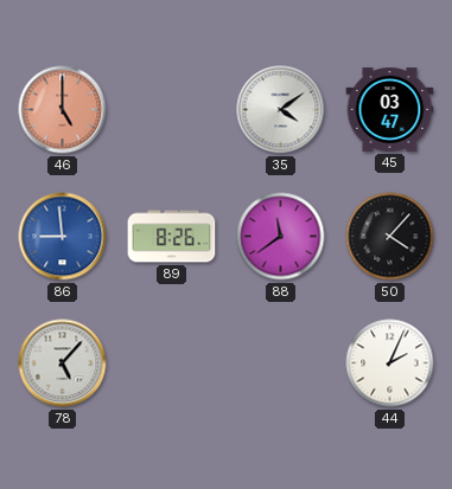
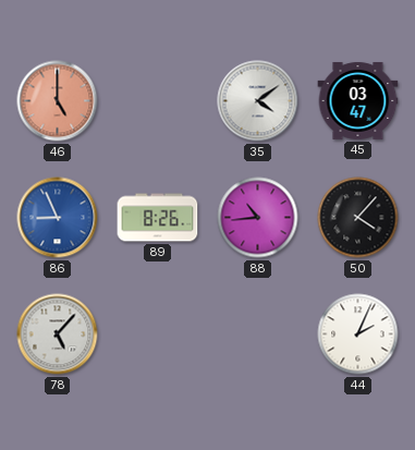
86: 8:59 -> 8:56 (58, 218)
88: 11:39 -> 10:44 (258, 218)
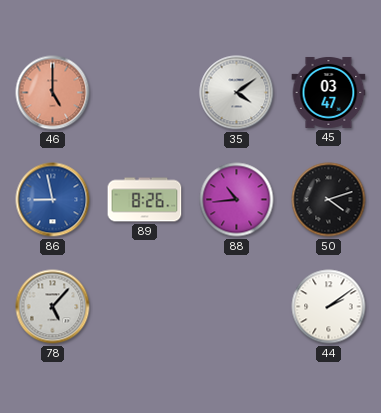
86: 8:56 -> 8:58 (53, 200)
50: 4:07 -> 4:12 (329, 200)
44: 2:04 -> 2:09 (329, 307)
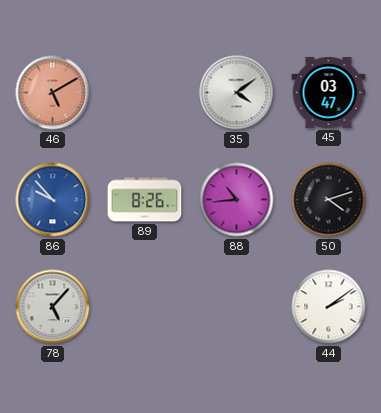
46: 5:00 -> 5:10 (53, 93)
86: 8:58 -> 9:53 (53, 200)
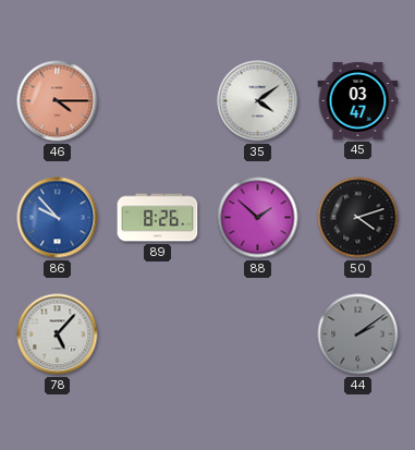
46: 5:10 -> 4:15 (58, 101)
88: 10:44 -> 1:52 (258, 218)
44 dial: white -> grey (358, 335)
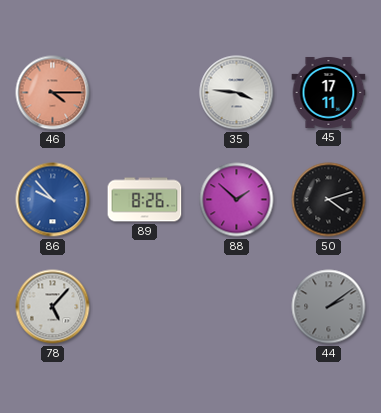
35: 4:09 -> 3:46 (237, 93)
45: 03:47 -> 17:11 (329, 92)
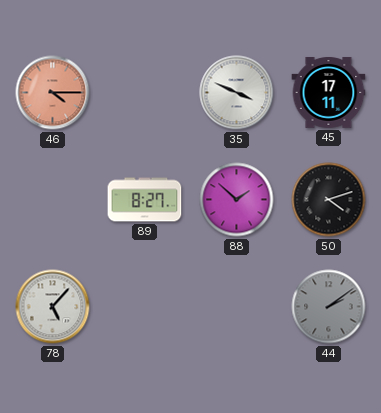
35: 3:46 -> 3:49 (237, 93)
86: 9:53 -> none (53, 200)
89: 8:26 -> 8:27 (145, 200)
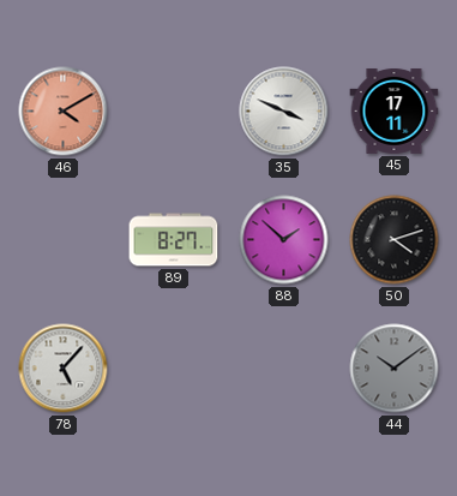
46: 4:15 -> 4:10 (64, 112)
44: 2:09 -> 10:09 (395, 369)
